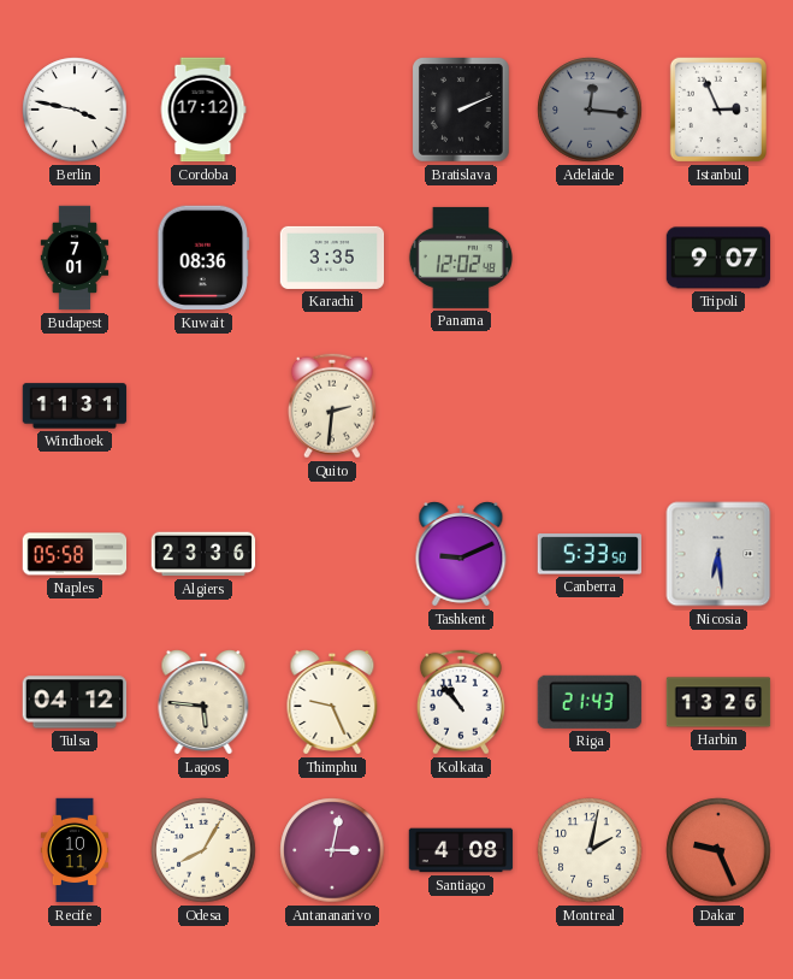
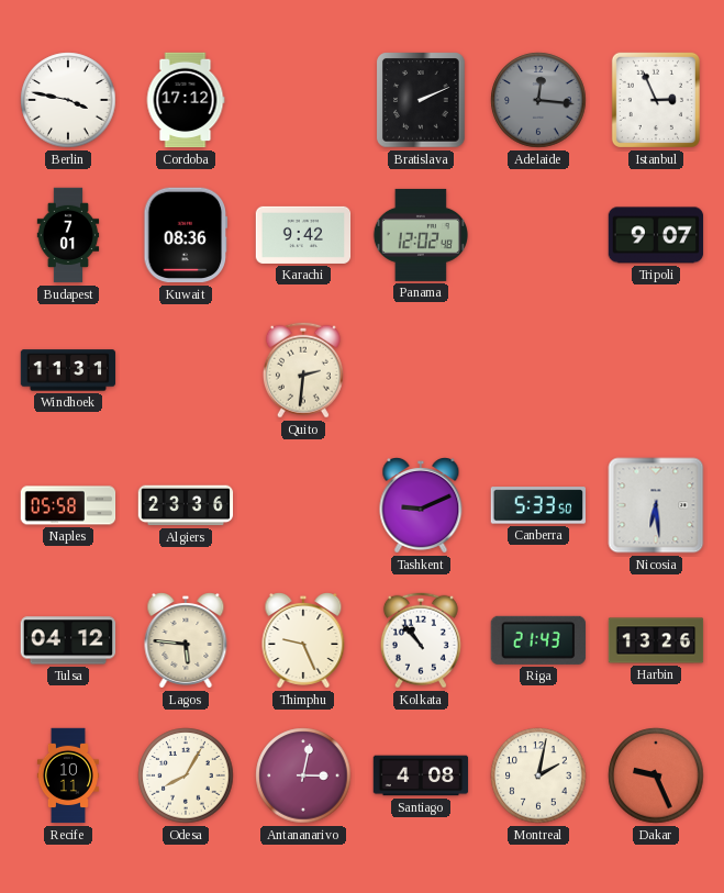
Karachi: 3:35 -> 9:42 (303, 235)
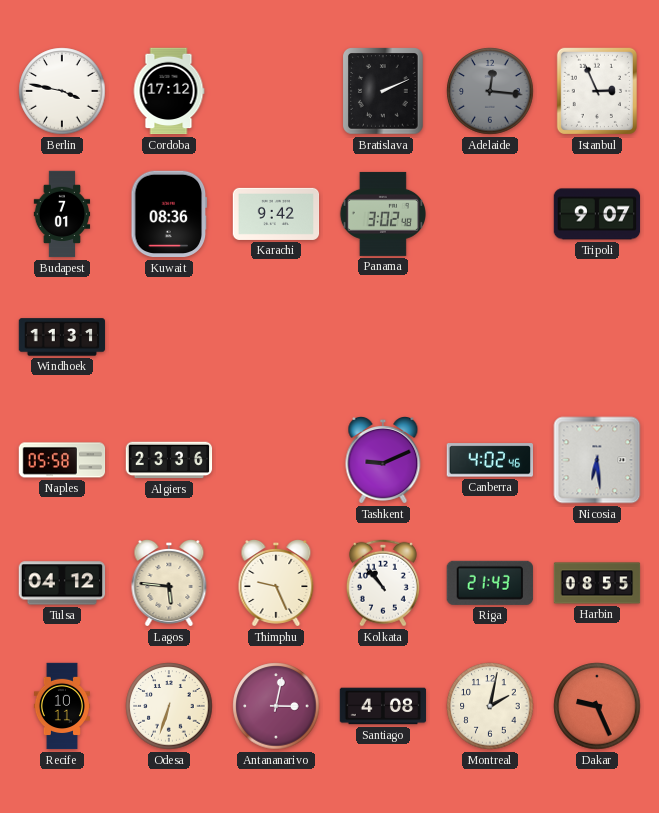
Panama: 12:02 -> 3:02 (382, 214)
Quito: 2:31 -> none (303, 370)
Canberra: 5:33 -> 4:02 (489, 460)
Harbin: 13:26 -> 08:55 (597, 583)
Odesa: 8:05 -> 6:33 (169, 706)
